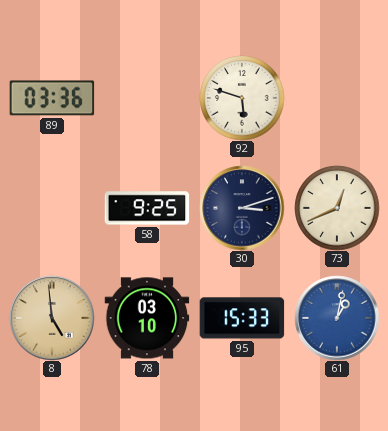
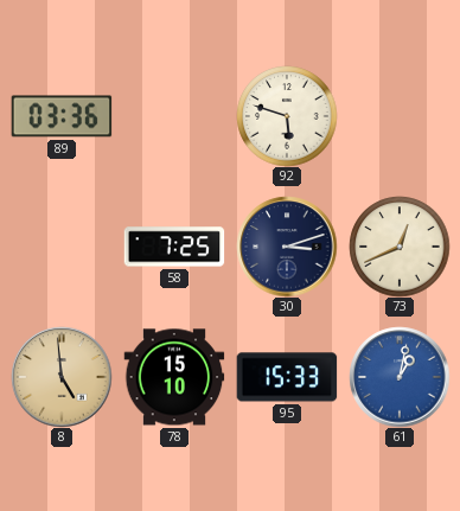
58: 9:25 -> 7:25 (174, 247)
78: 03:10 -> 15:10 (174, 377)
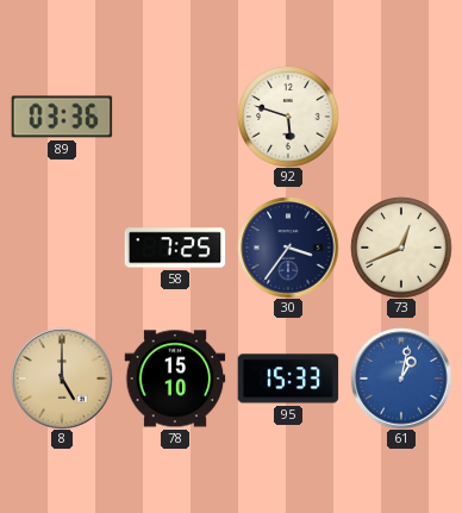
30: 3:12 -> 3:36 (288, 248)
8: 4:59 -> 5:00 (62, 379)
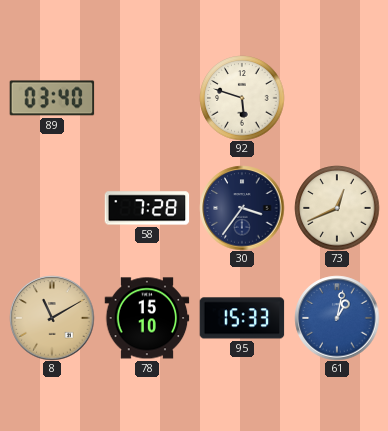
89: 03:36 -> 03:40 (52, 98)
58: 7:25 -> 7:28 (147, 208)
8: 5:00 -> 11:10 (52, 318)
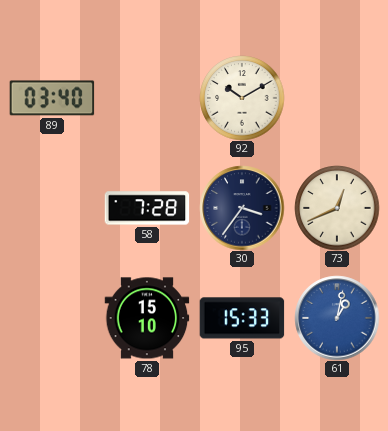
92: 5:48 -> 10:10 (242, 98)
8: 11:10 -> none (52, 318)
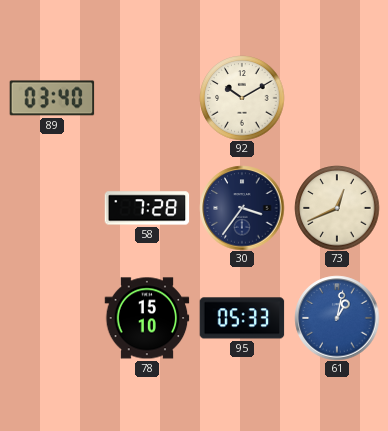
95: 15:33 -> 05:33 (242, 318)
